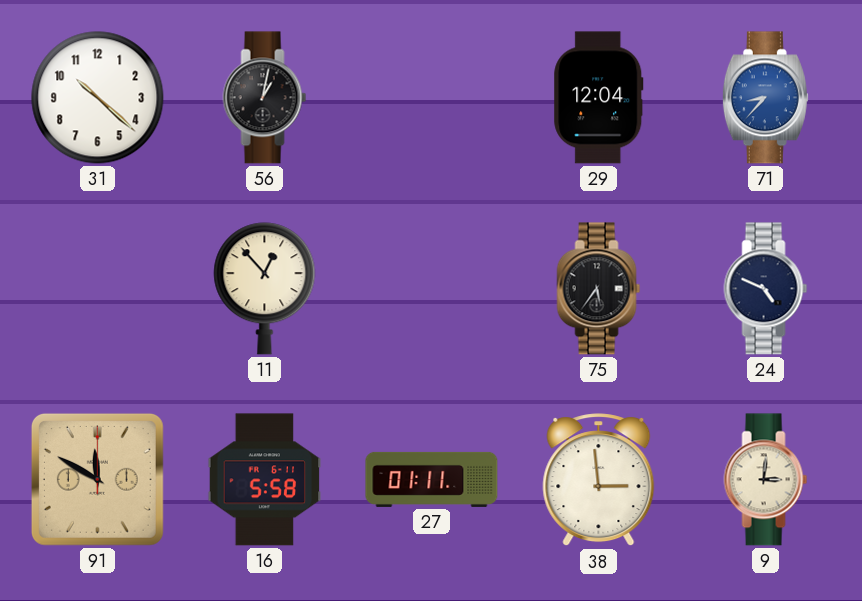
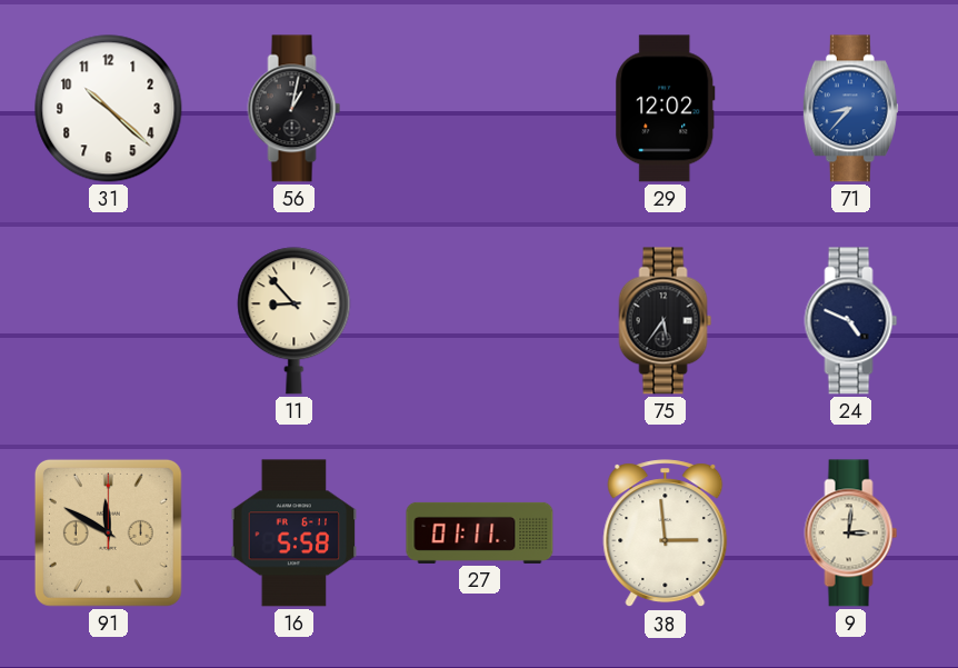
29: 12:04 -> 12:02 (666, 109)
11: 12:53 -> 8:53 (295, 321)
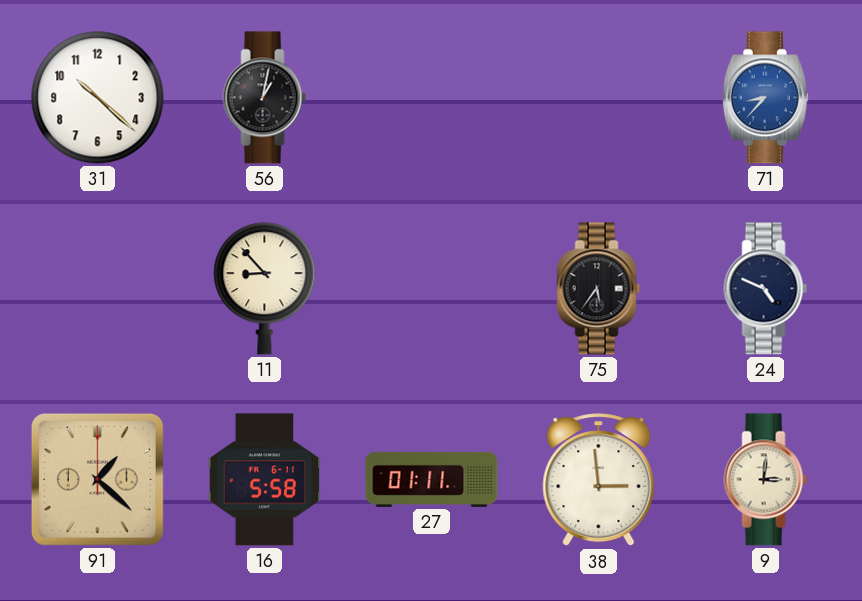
29: 12:02 -> none (666, 109)
91: 11:50 -> 1:22 (97, 479)
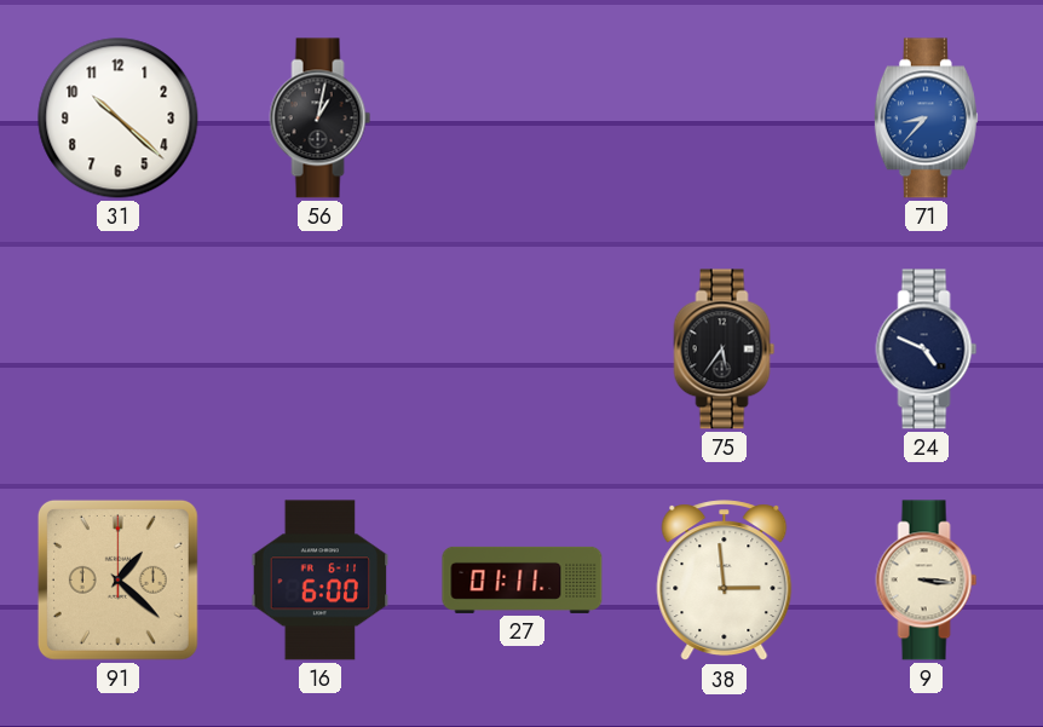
11: 8:53 -> none (265, 289)
16: 5:58 -> 6:00 (321, 581)
9: 3:01 -> 3:16 (927, 581)
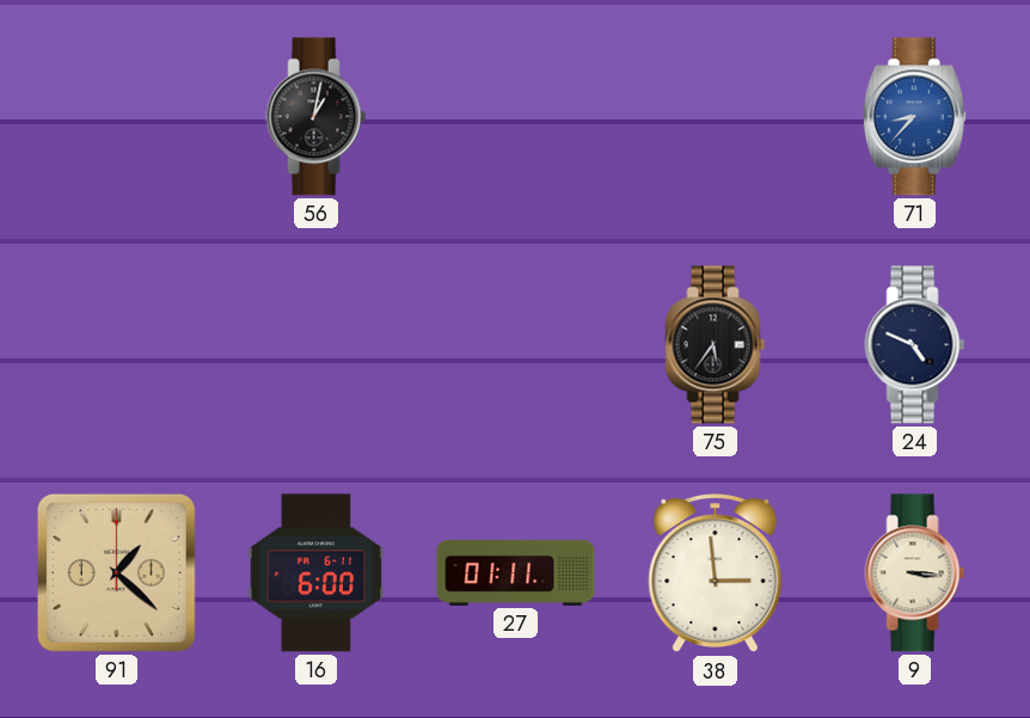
31: 10:22 -> none (119, 119)
